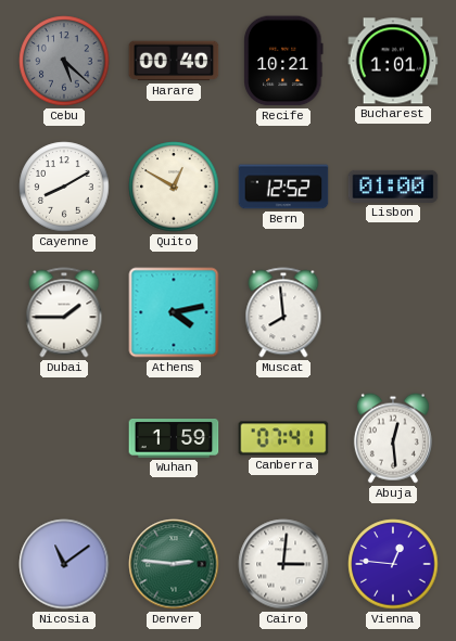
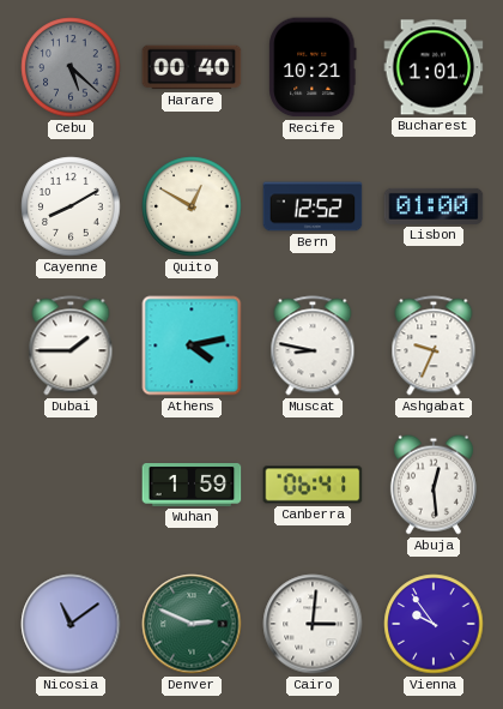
Muscat: 7:59 -> 8:47 (313, 346)
Ashgabat: none -> 9:34 (434, 346)
Canberra: 07:41 -> 06:41 (313, 485)
Denver: 2:46 -> 2:49 (192, 624)
Vienna: 12:46 -> 9:54 (434, 624)
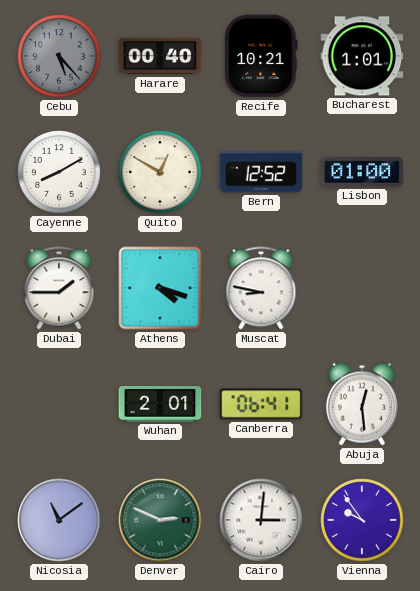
Cebu: 5:22 -> 5:23 (59, 56)
Athens: 4:13 -> 4:18 (160, 288)
Ashgabat: 9:34 -> none (434, 346)
Wuhan: 1:59 -> 2:01 (160, 405)
